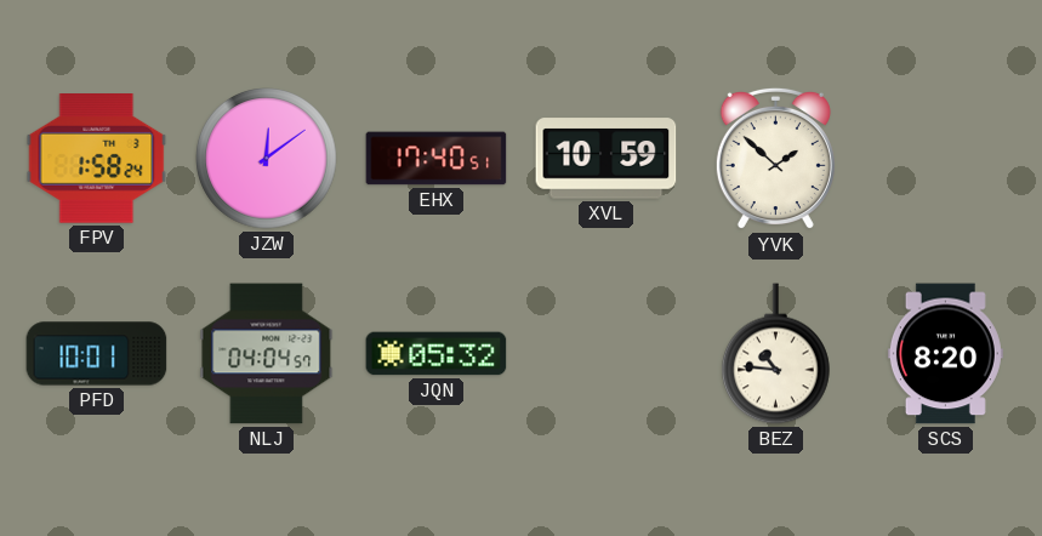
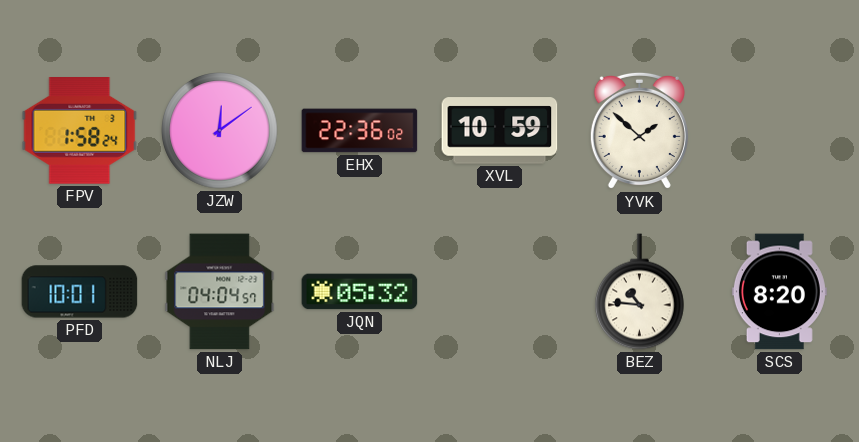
EHX: 17:40 -> 22:36 (360, 131)
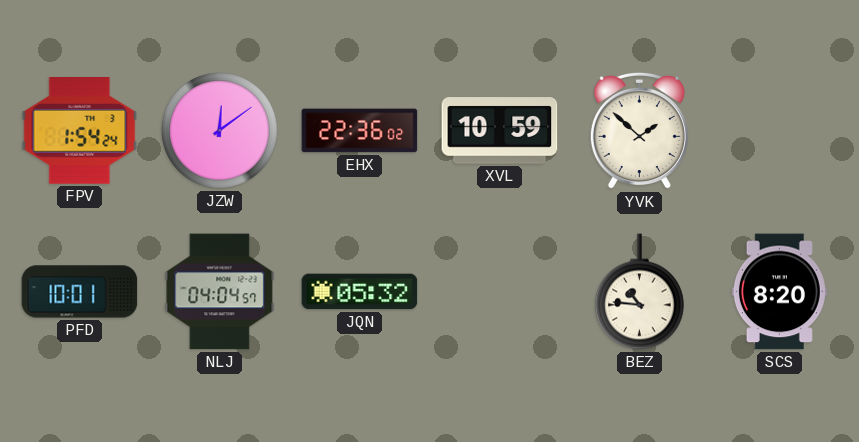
FPV: 1:58 -> 1:54 (80, 131)
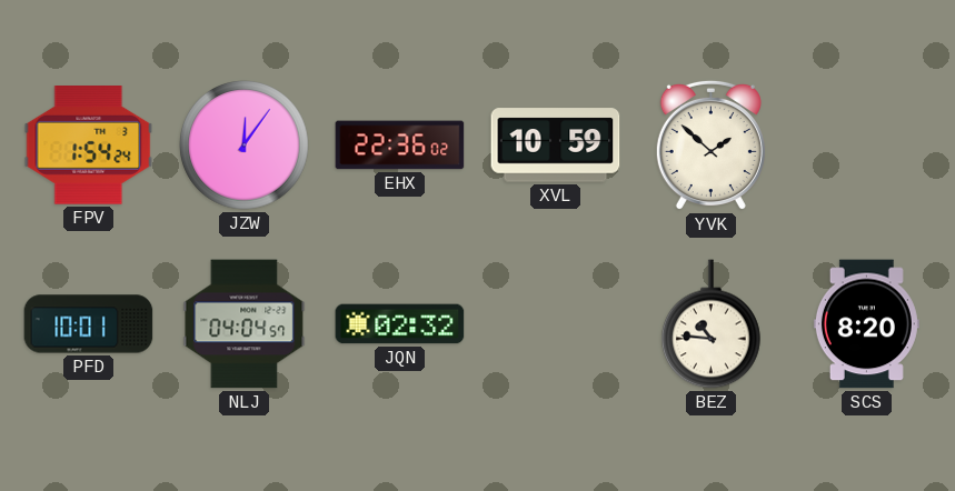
JZW: 12:09 -> 12:06 (245, 146)
JQN: 05:32 -> 02:32 (400, 324)
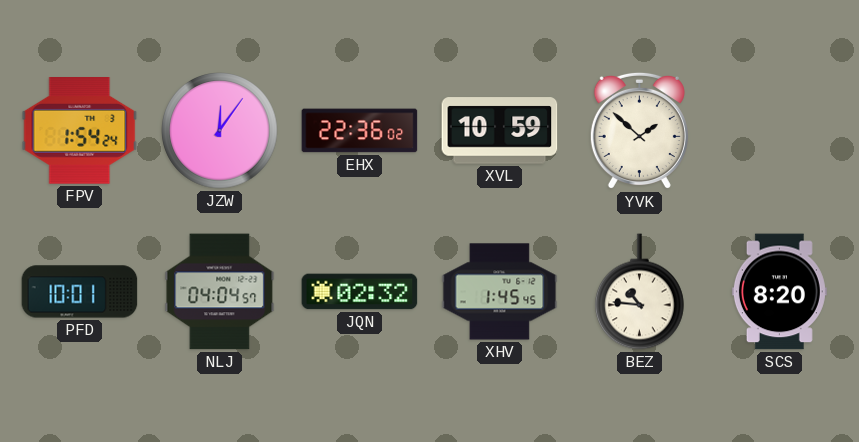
XHV: none -> 1:45 (500, 292)
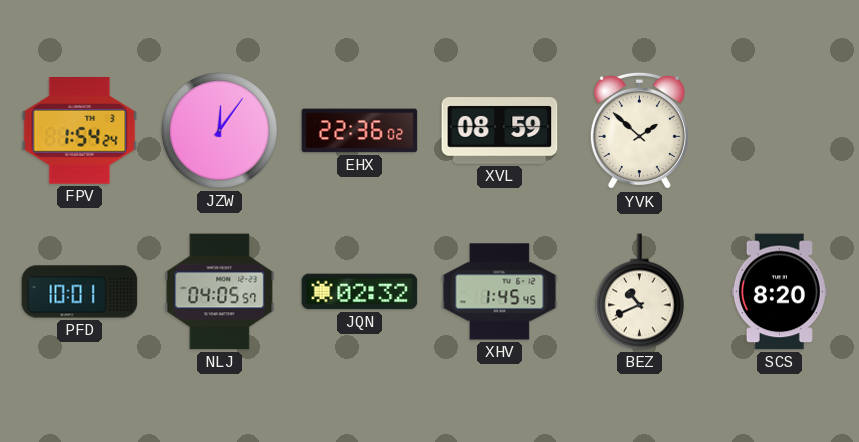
XVL: 10:59 -> 08:59 (500, 131)
NLJ: 04:04 -> 04:05 (220, 292)
BEZ: 10:46 -> 10:41 (640, 292)
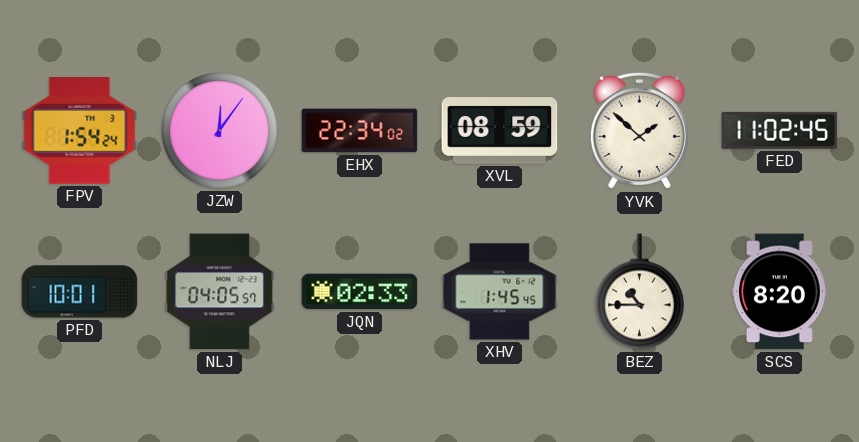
EHX: 22:36 -> 22:34 (360, 131)
FED: none -> 11:02 (780, 130)
JQN: 02:32 -> 02:33 (360, 292)
BEZ: 10:41 -> 10:45 (640, 292)
